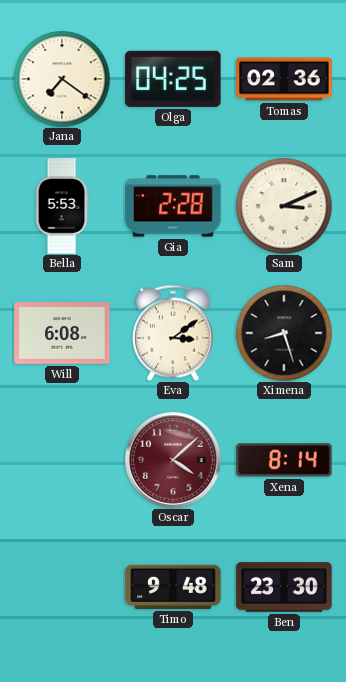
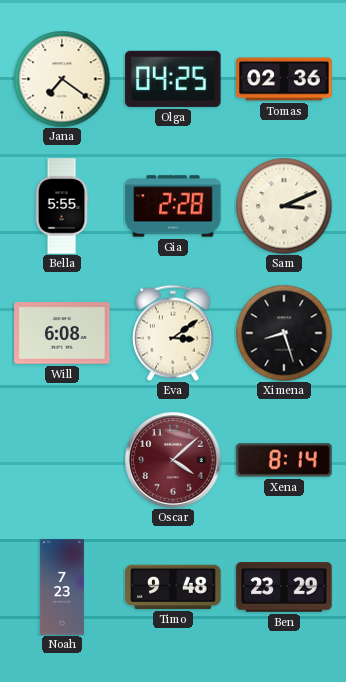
Bella: 5:53 -> 5:55 (62, 206)
Noah: none -> 7:23 (62, 587)
Ben: 23:30 -> 23:29 (284, 587)
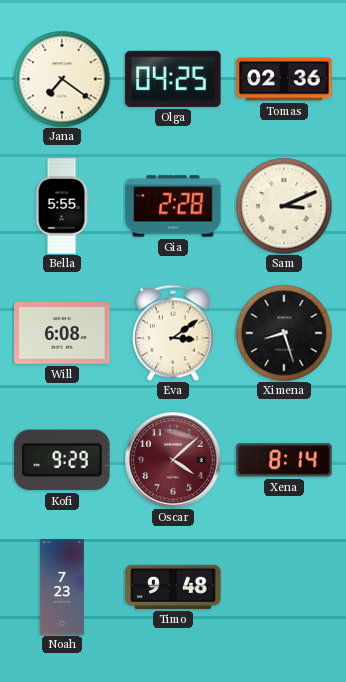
Kofi: none -> 9:29 (62, 460)
Ben: 23:29 -> none (284, 587)
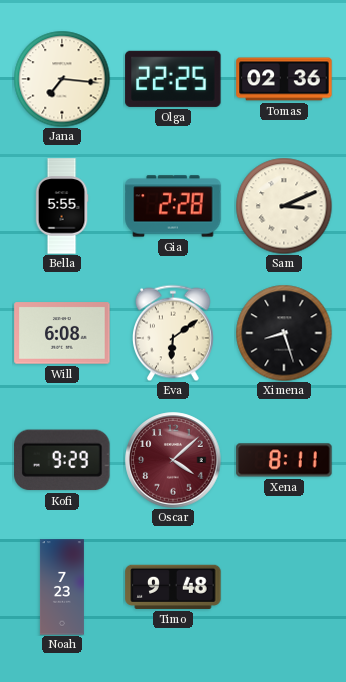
Jana: 7:21 -> 7:16 (62, 79)
Olga: 04:25 -> 22:25 (173, 79)
Eva: 3:09 -> 6:09 (174, 333)
Xena: 8:14 -> 8:11 (284, 460)
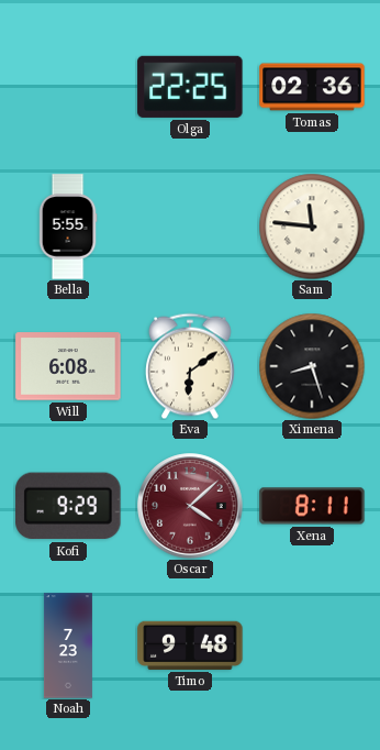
Jana: 7:16 -> none (62, 79)
Gia: 2:28 -> none (173, 206)
Sam: 3:11 -> 11:46 (312, 227)
